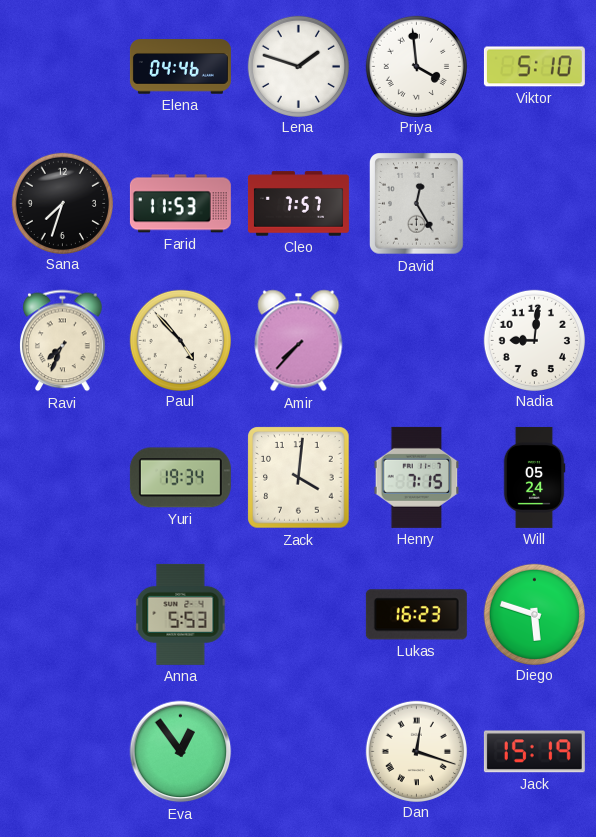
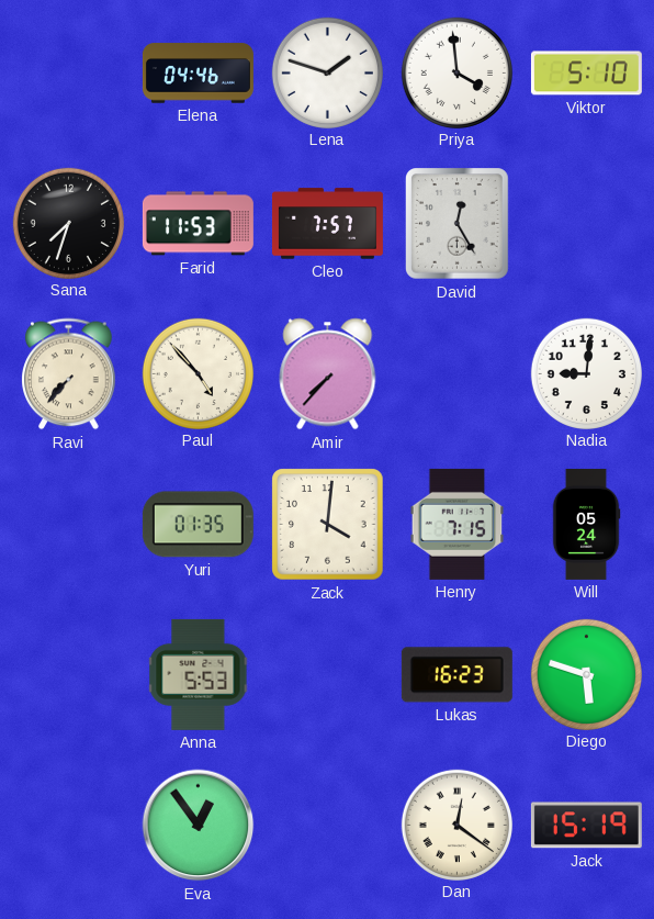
Ravi: 7:34 -> 7:37 (69, 374)
Yuri: 19:34 -> 01:35 (198, 525)
Dan: 12:18 -> 12:21 (456, 825)
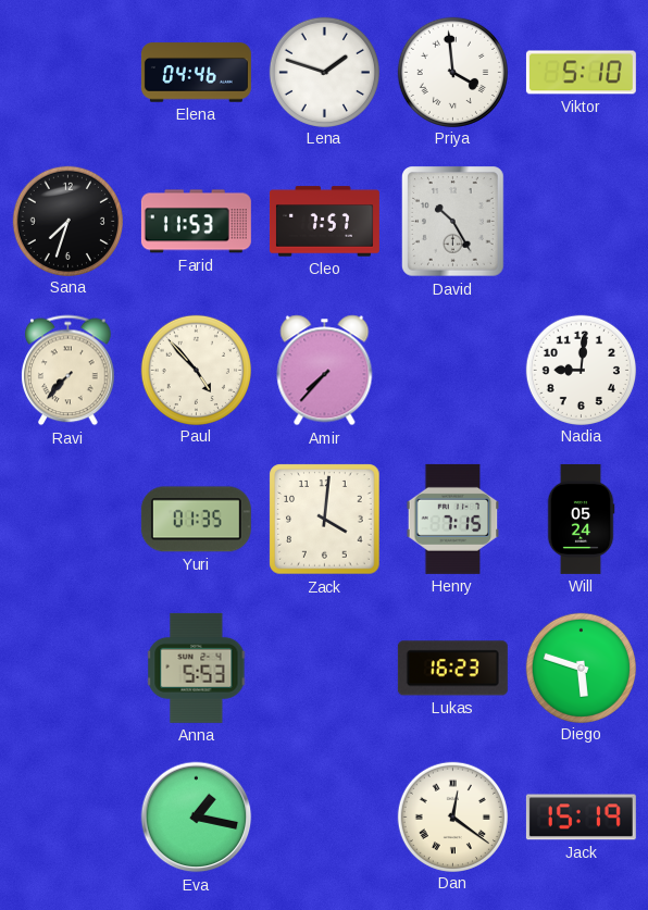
David: 12:25 -> 10:25 (453, 222)
Eva: 12:54 -> 1:17 (197, 818)
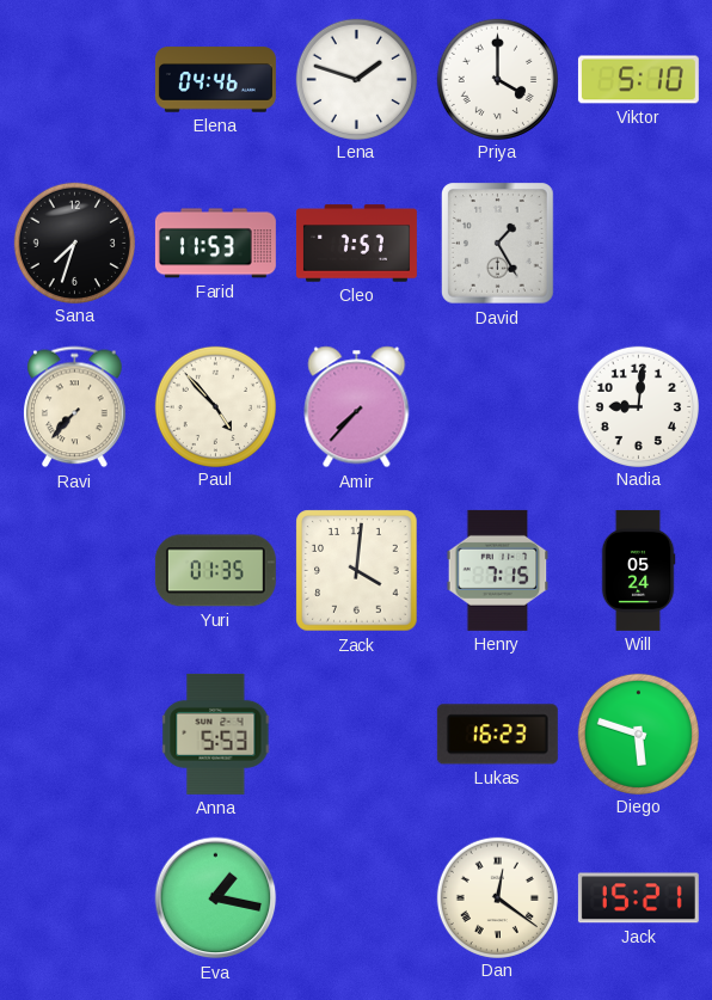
Priya: 3:59 -> 4:00 (497, 79)
David: 10:25 -> 1:25 (498, 244)
Jack: 15:19 -> 15:21 (638, 898)
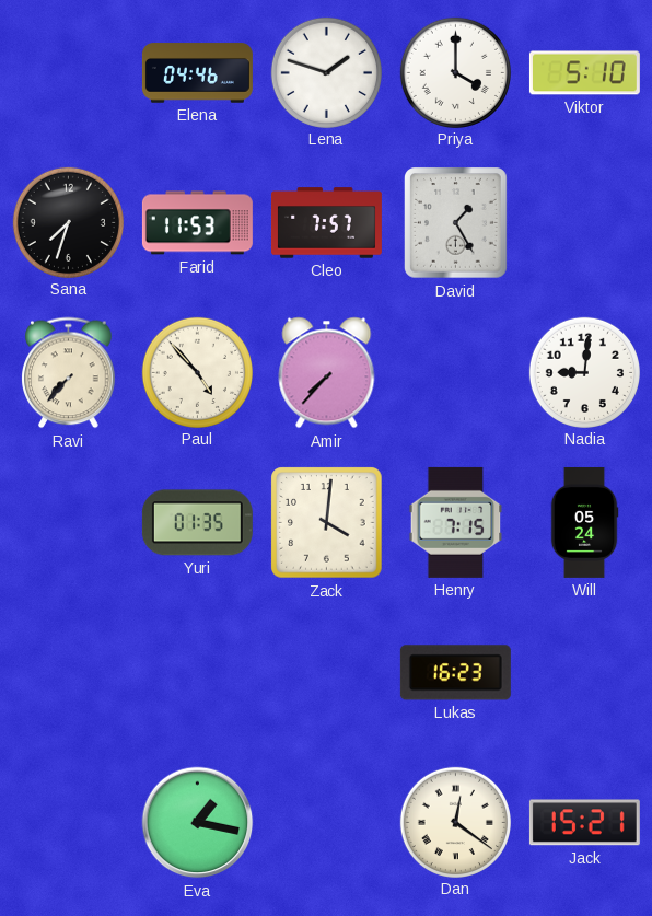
Anna: 5:53 -> none (216, 734)
Diego: 5:48 -> none (638, 734)
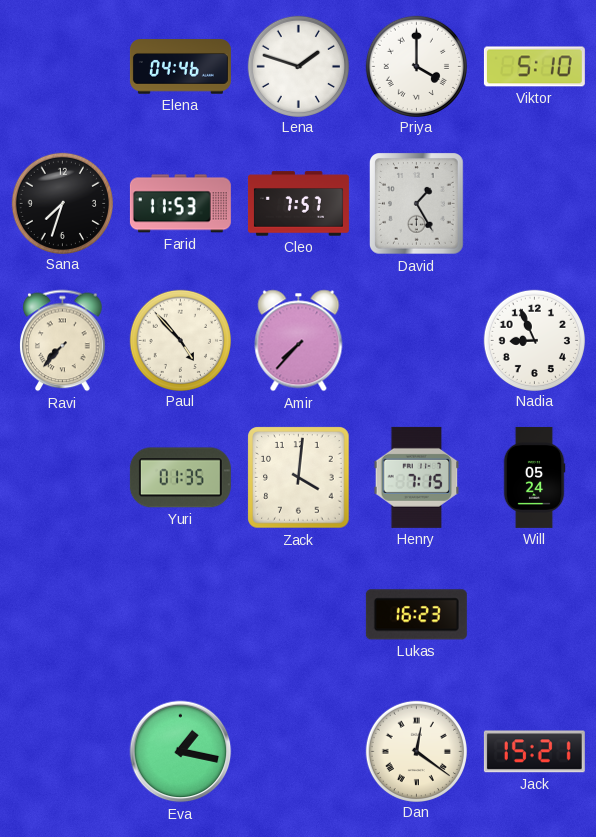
Nadia: 9:01 -> 8:56 (534, 340)
